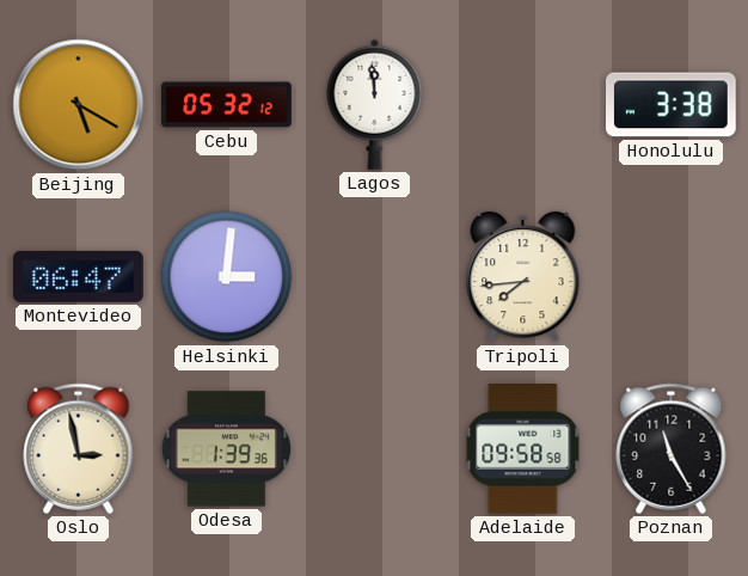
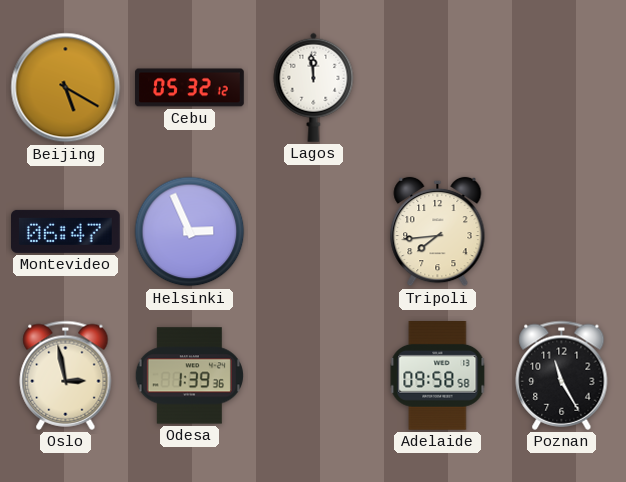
Honolulu: 3:38 -> none (672, 105)
Helsinki: 3:01 -> 2:56 (190, 232)
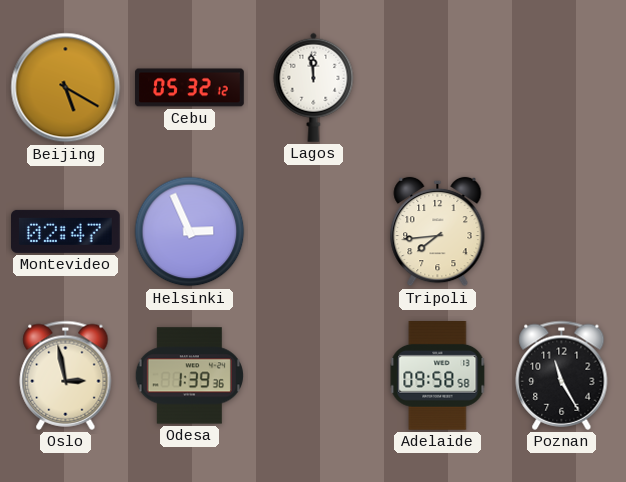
Montevideo: 06:47 -> 02:47 (66, 231)
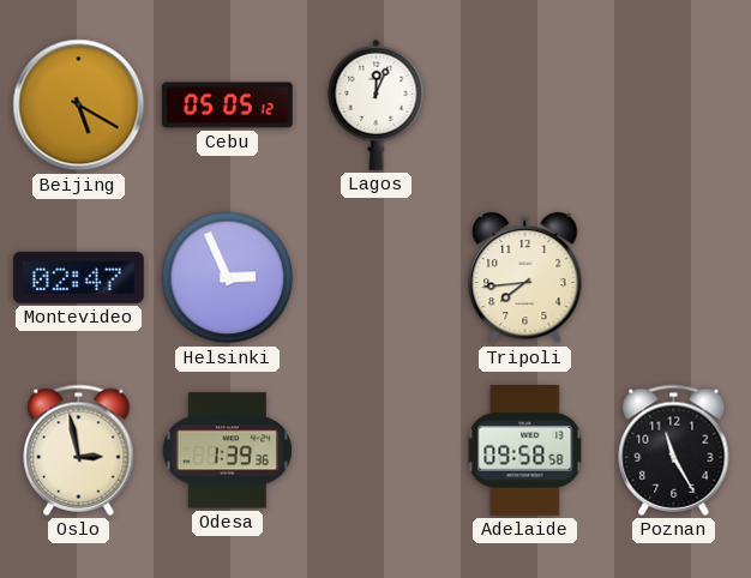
Cebu: 05:32 -> 05:05 (228, 106)
Lagos: 11:59 -> 12:04 (377, 104)
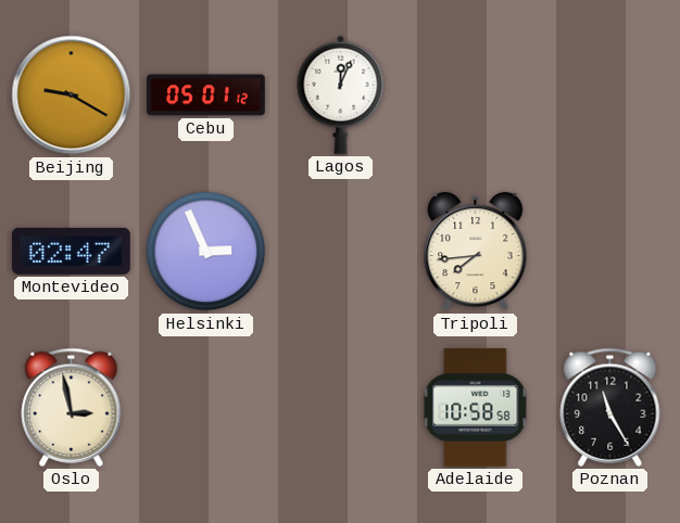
Beijing: 5:20 -> 9:20 (72, 95)
Cebu: 05:05 -> 05:01 (206, 95)
Odesa: 1:39 -> none (227, 451)
Adelaide: 09:58 -> 10:58 (476, 408)
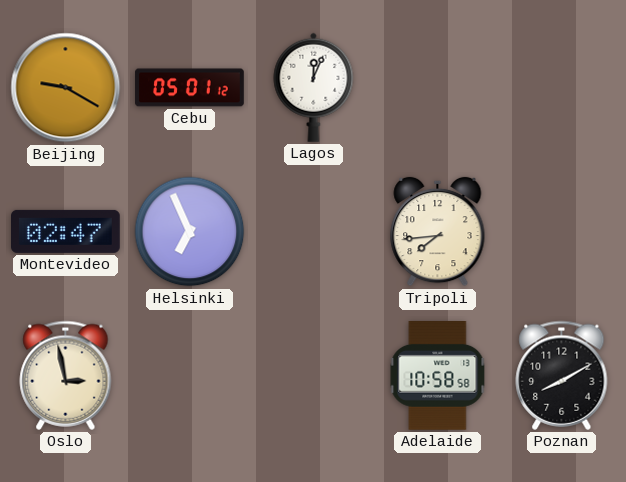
Helsinki: 2:56 -> 6:56 (190, 232)
Poznan: 11:25 -> 8:10 (562, 375)
